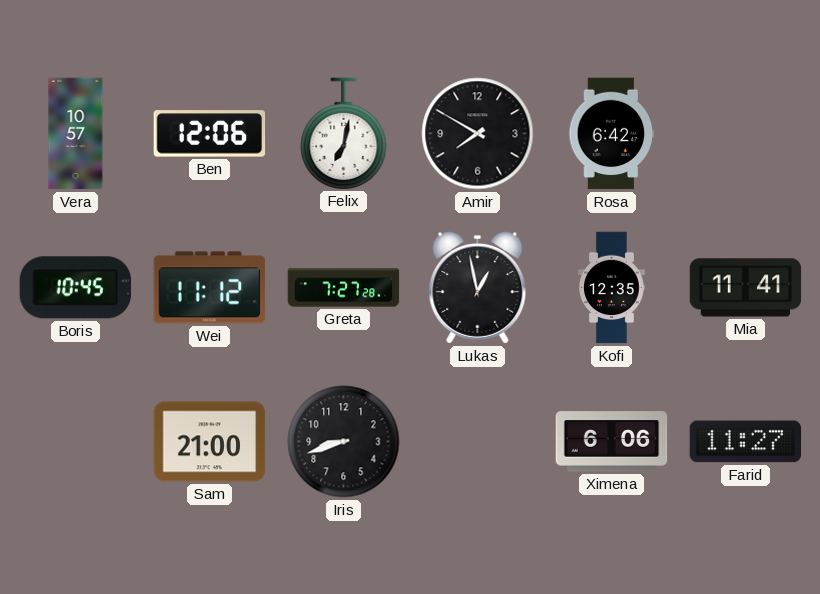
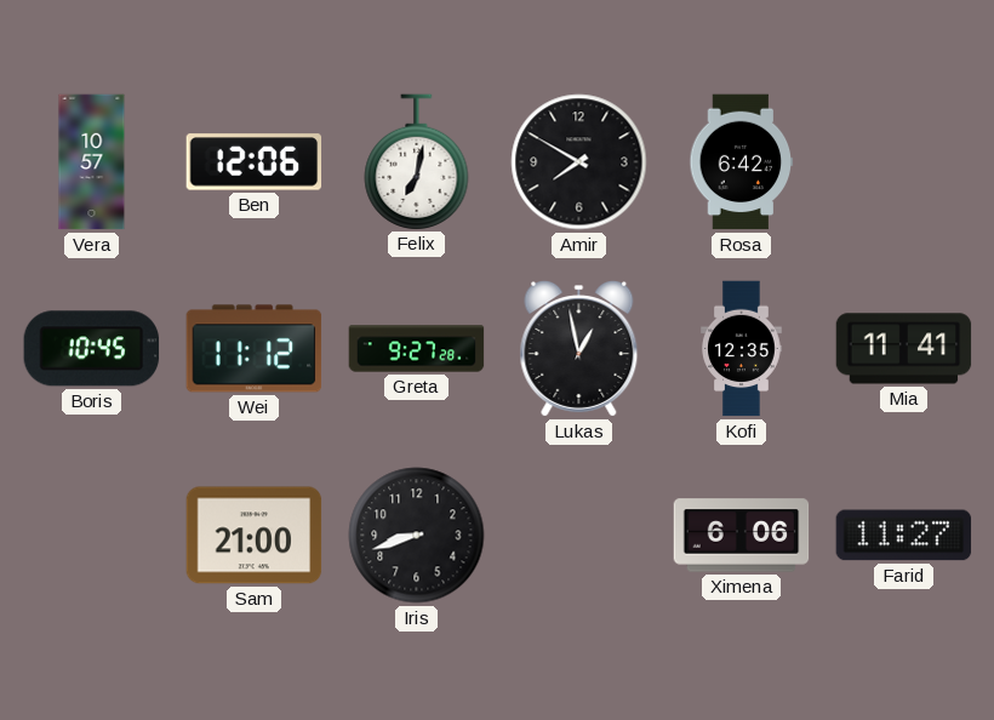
Greta: 7:27 -> 9:27 (417, 349)
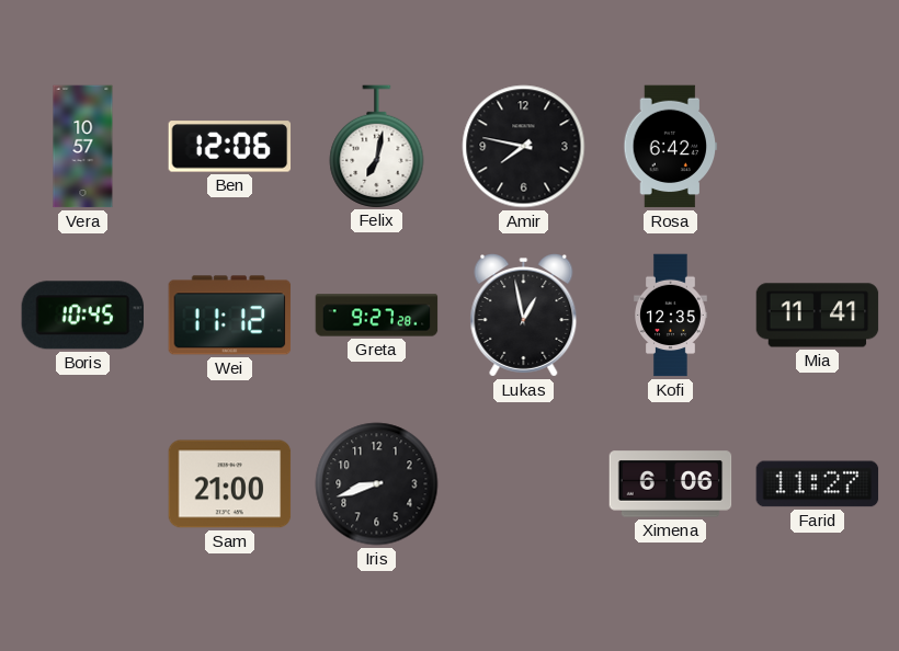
Amir: 7:50 -> 7:47 (524, 147)
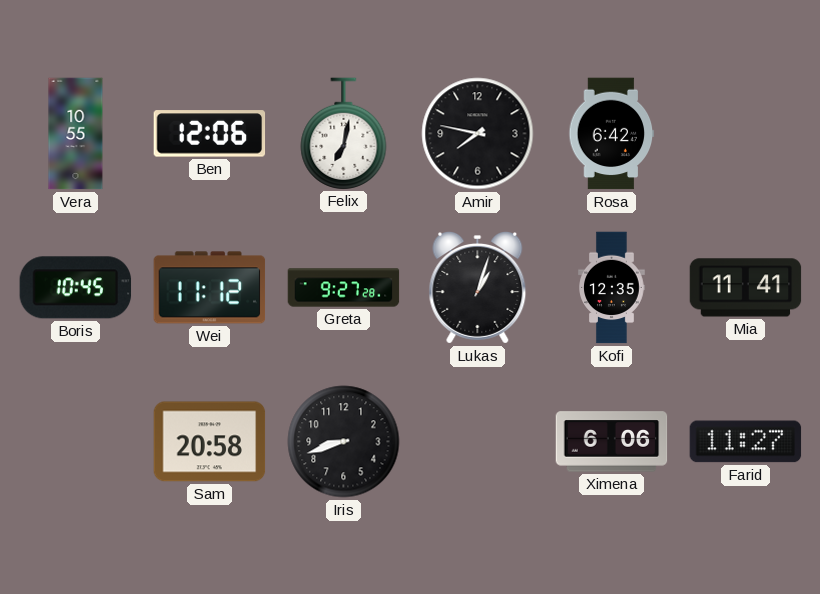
Vera: 10:57 -> 10:55 (76, 134)
Lukas: 12:58 -> 1:03 (478, 288)
Sam: 21:00 -> 20:58 (210, 442)
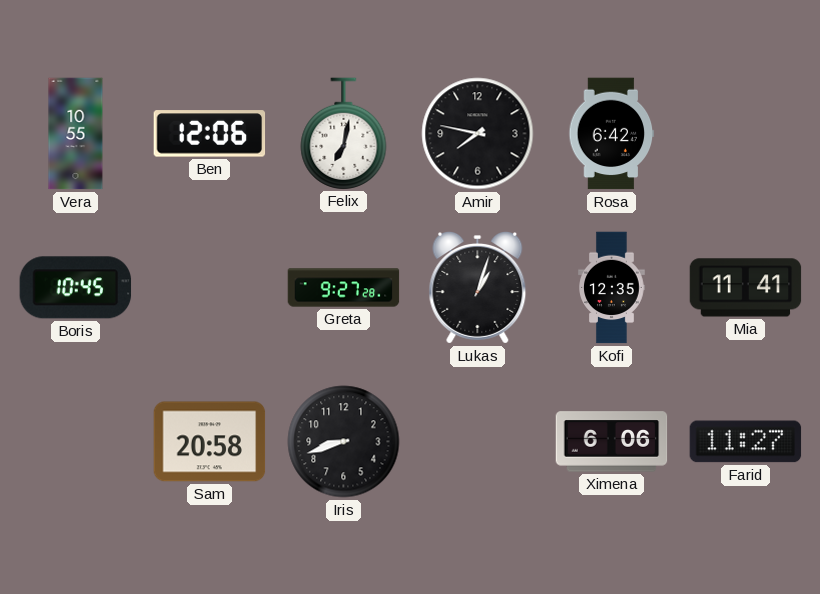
Wei: 11:12 -> none (210, 288)
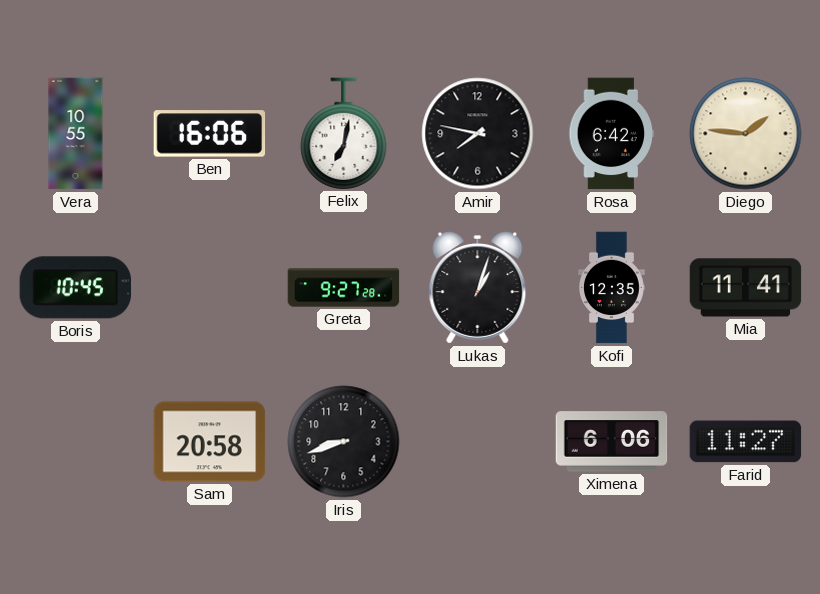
Ben: 12:06 -> 16:06 (210, 134)
Diego: none -> 1:46 (746, 134)
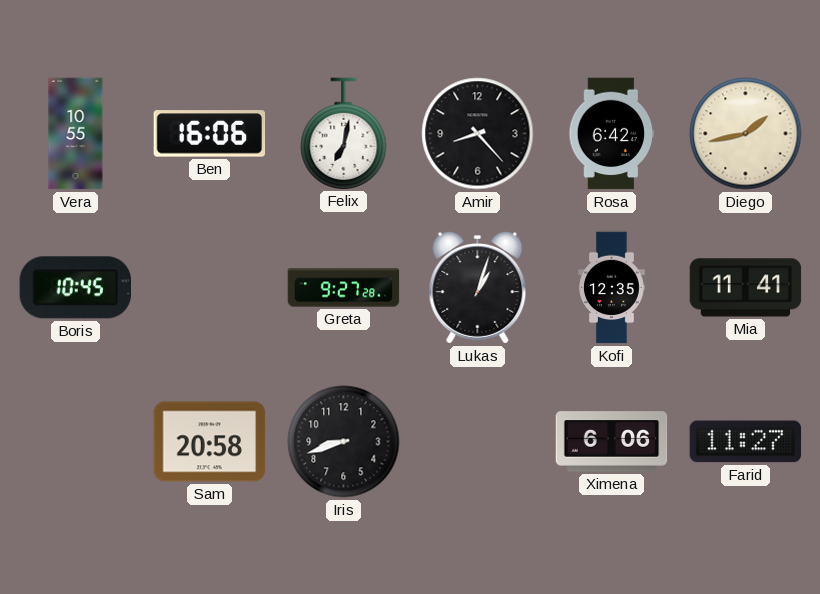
Amir: 7:47 -> 8:23 (478, 134)
Diego: 1:46 -> 1:43 (746, 134)
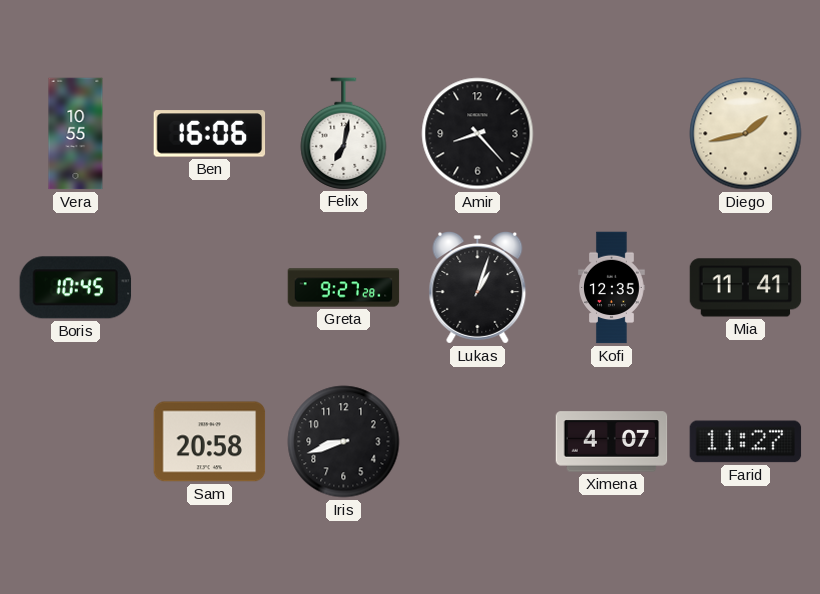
Rosa: 6:42 -> none (612, 134)
Ximena: 6:06 -> 4:07 (612, 442)
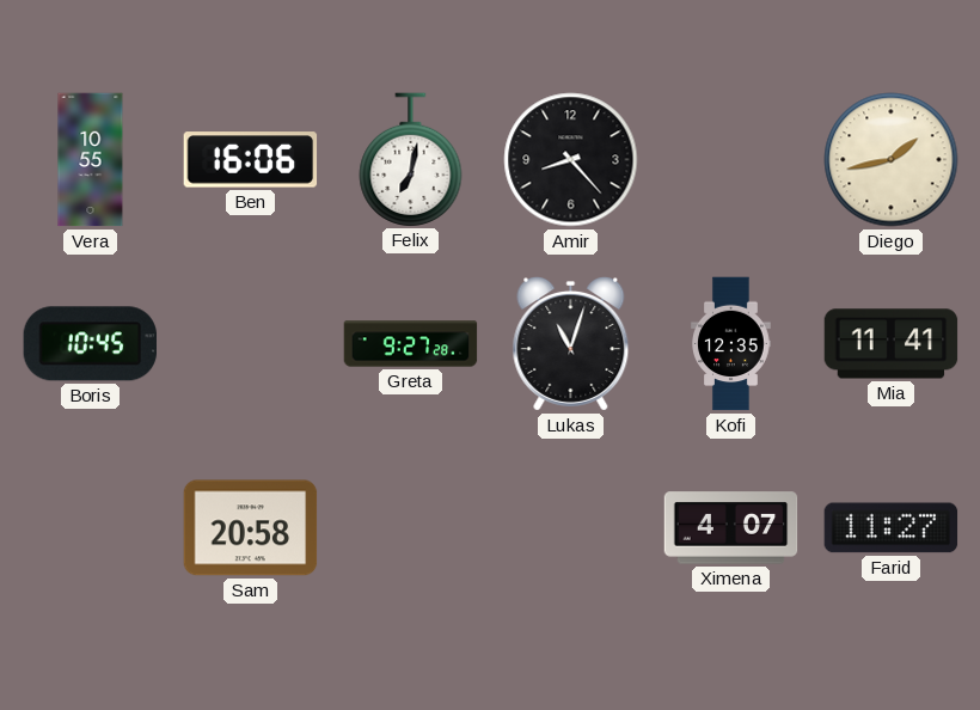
Lukas: 1:03 -> 11:03 (571, 344)
Iris: 8:42 -> none (344, 442)
